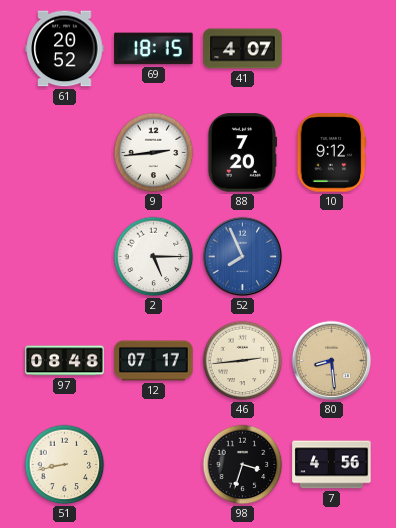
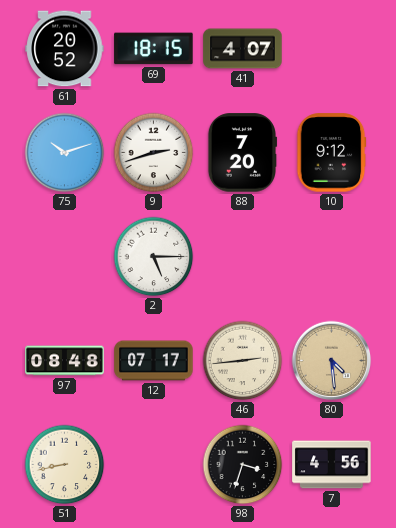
75: none -> 10:12 (65, 153)
9: 2:44 -> 2:42 (154, 153)
52: 7:56 -> none (243, 257)
80: 8:29 -> 4:29 (332, 361)
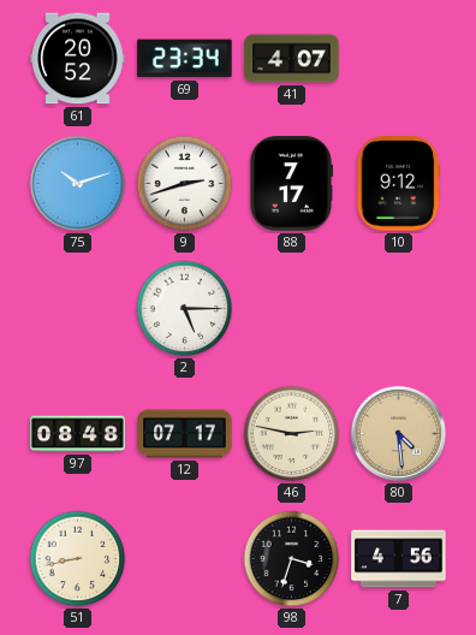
69: 18:15 -> 23:34 (185, 59)
88: 7:20 -> 7:17 (291, 184)
46: 2:44 -> 2:47 (292, 434)
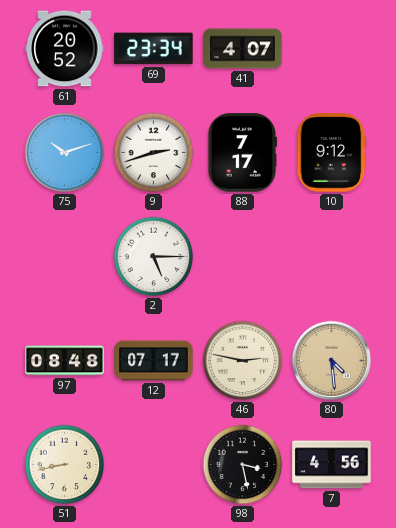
98: 3:33 -> 3:28 (243, 465)
